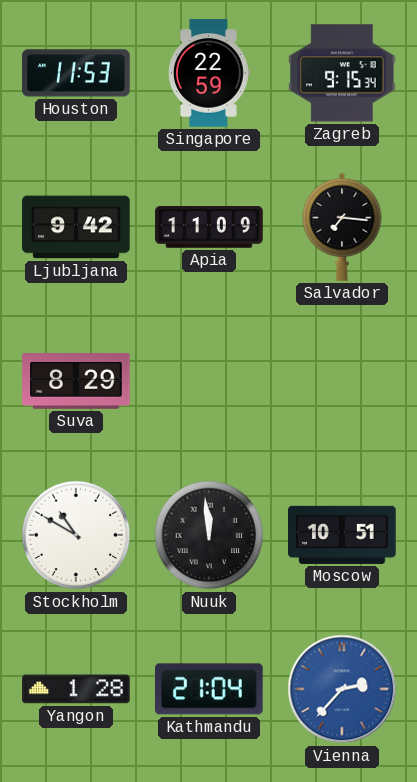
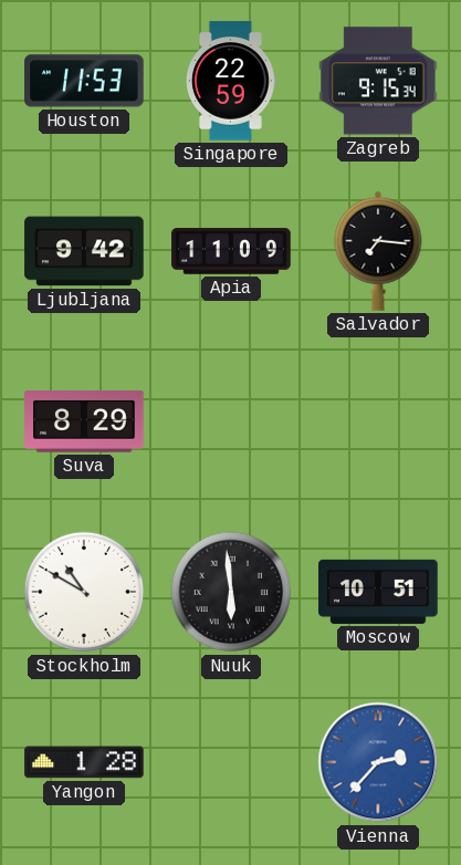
Nuuk: 11:59 -> 5:59 (231, 592)
Kathmandu: 21:04 -> none (210, 689)
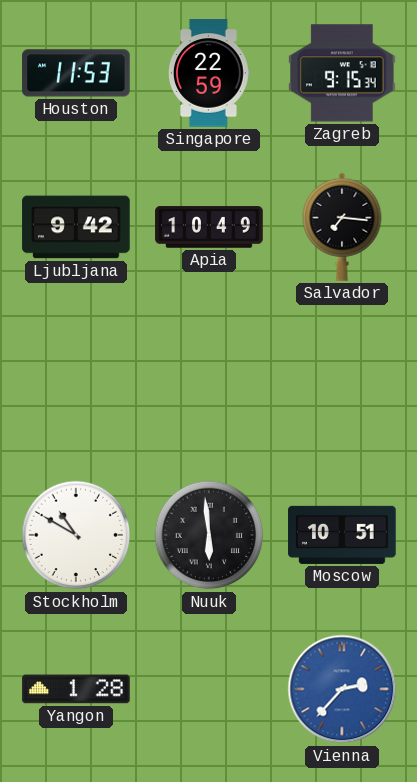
Apia: 11:09 -> 10:49 (209, 227)
Suva: 8:29 -> none (84, 423)
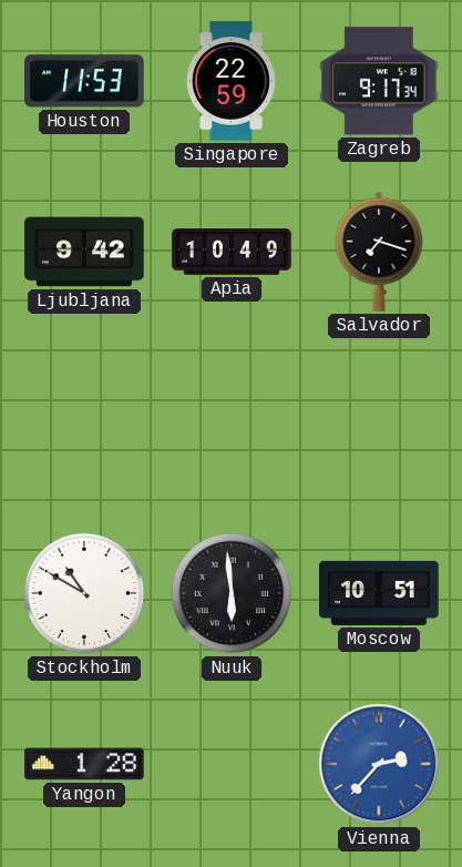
Zagreb: 9:15 -> 9:17 (379, 81)
Salvador: 7:16 -> 7:18 (379, 252)
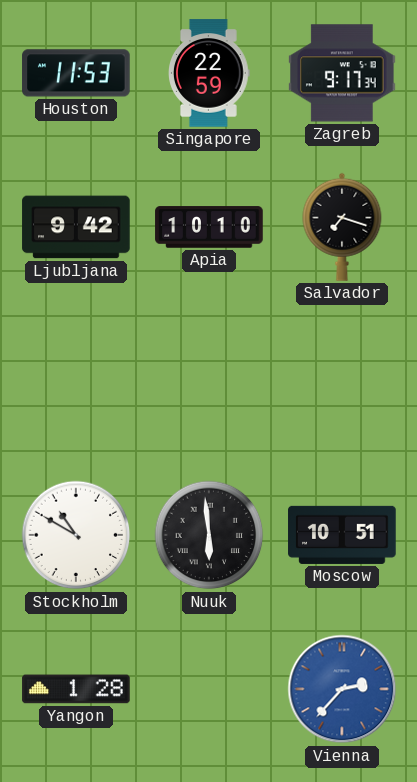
Apia: 10:49 -> 10:10 (209, 227)
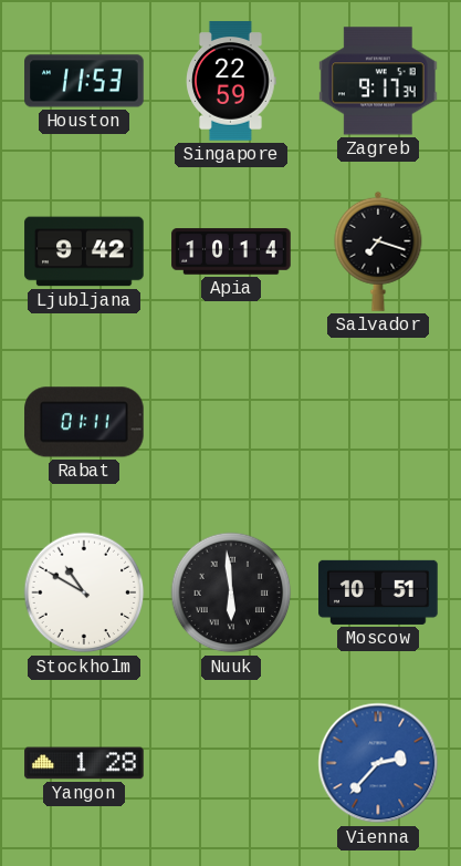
Apia: 10:10 -> 10:14 (231, 251)
Rabat: none -> 01:11 (84, 422)
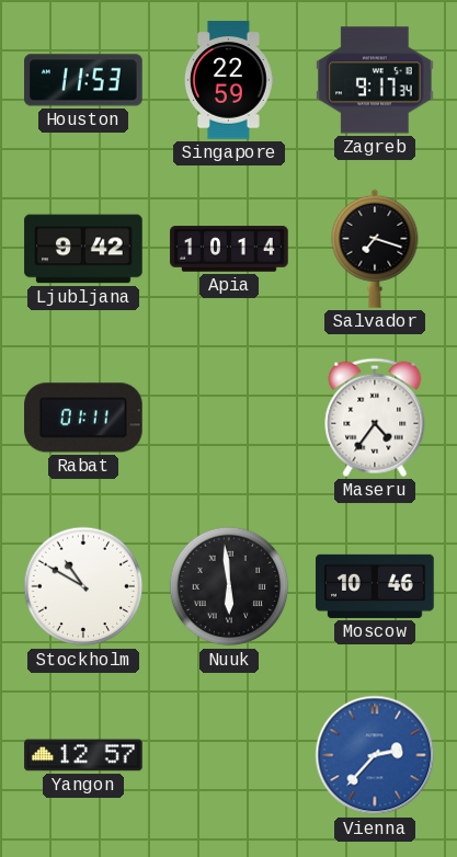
Maseru: none -> 4:36 (375, 418)
Moscow: 10:51 -> 10:46 (375, 586)
Yangon: 1:28 -> 12:57 (83, 755)
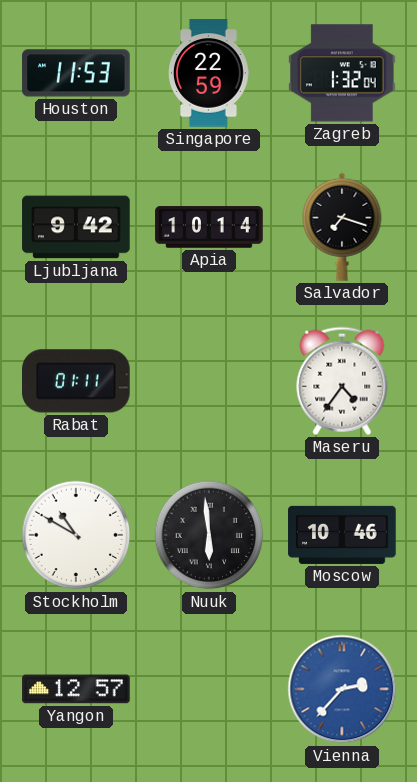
Zagreb: 9:17 -> 1:32 (342, 73)
